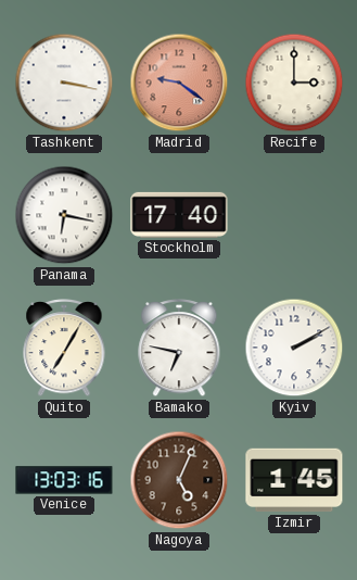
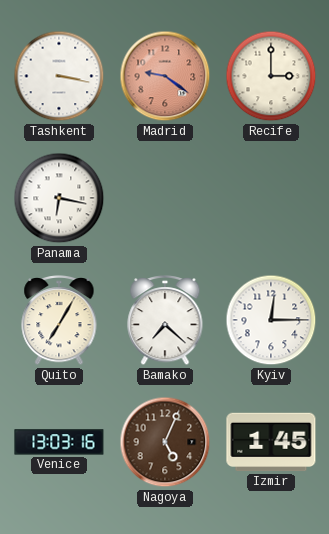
Stockholm: 17:40 -> none (179, 215)
Bamako: 6:47 -> 7:22 (165, 321)
Kyiv: 2:10 -> 12:15 (271, 320)
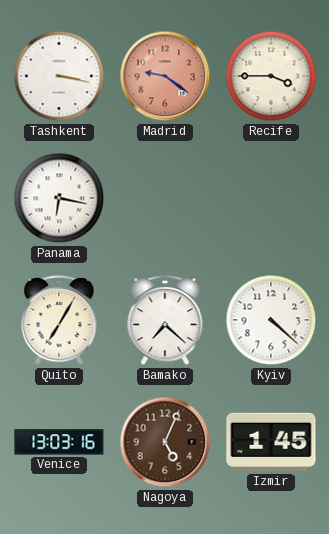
Recife: 3:00 -> 3:45 (271, 76)
Kyiv: 12:15 -> 4:22 (271, 320)
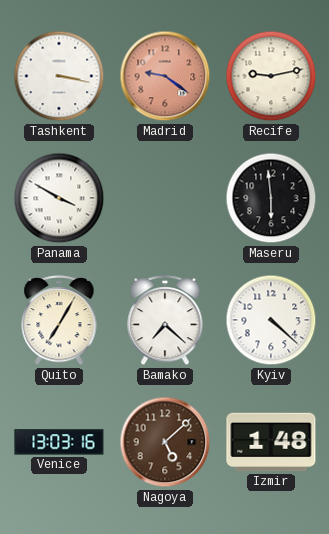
Recife: 3:45 -> 9:13 (271, 76)
Panama: 6:17 -> 3:50 (59, 198)
Maseru: none -> 5:59 (271, 198)
Nagoya: 5:04 -> 5:08 (165, 442)
Izmir: 1:45 -> 1:48 (271, 442)
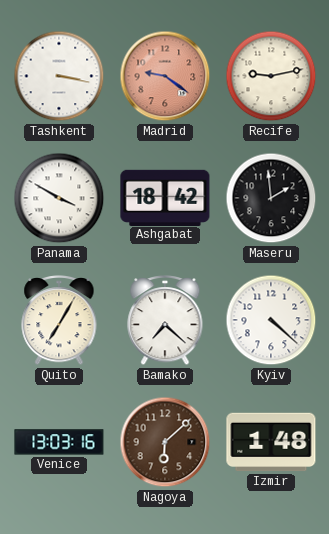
Ashgabat: none -> 18:42 (165, 197)
Maseru: 5:59 -> 1:59 (271, 198)
Nagoya: 5:08 -> 6:08 (165, 442)
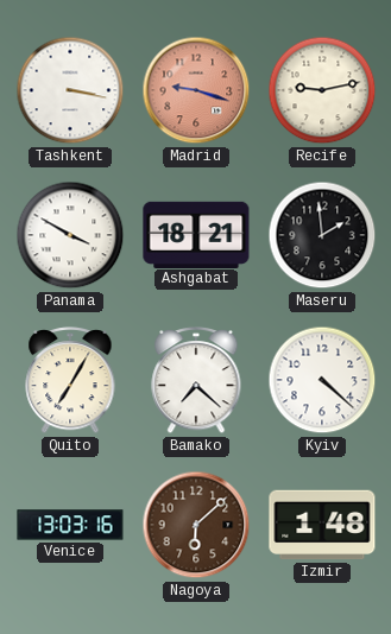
Madrid: 9:21 -> 9:18 (196, 90)
Ashgabat: 18:42 -> 18:21 (196, 234)
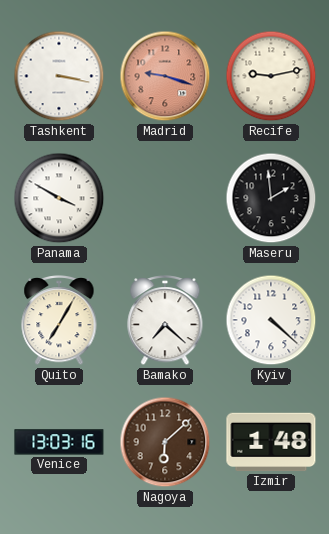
Ashgabat: 18:21 -> none (196, 234)
